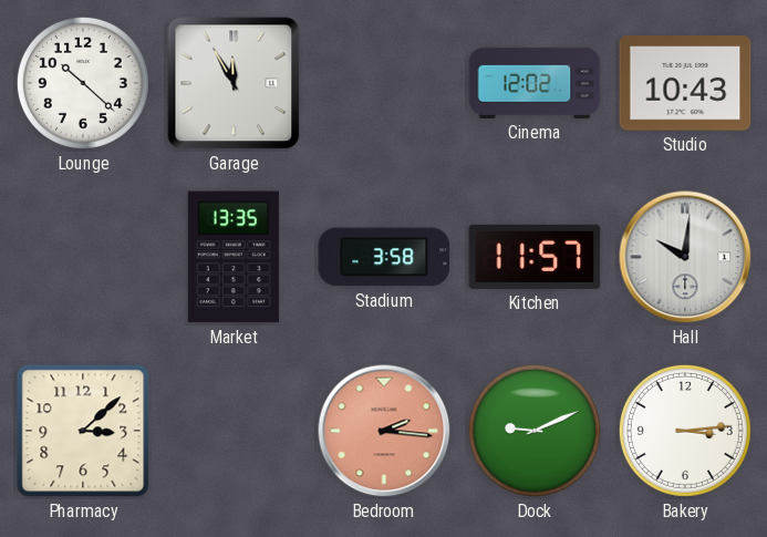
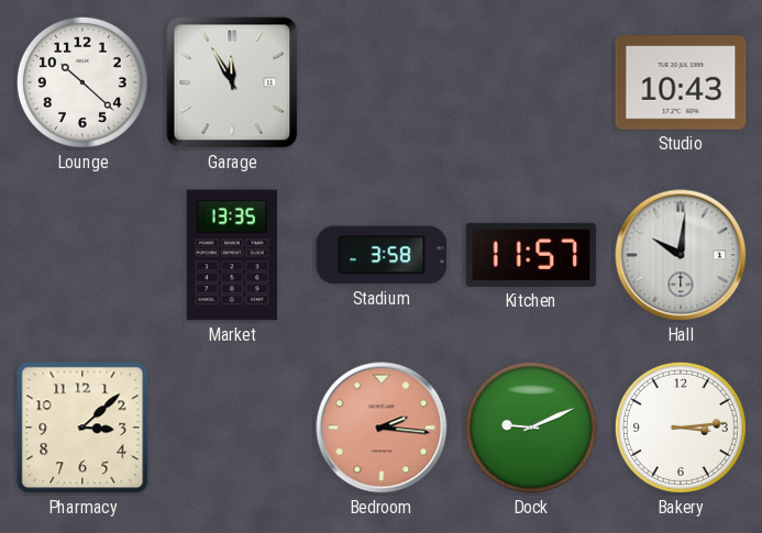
Cinema: 12:02 -> none (535, 83)
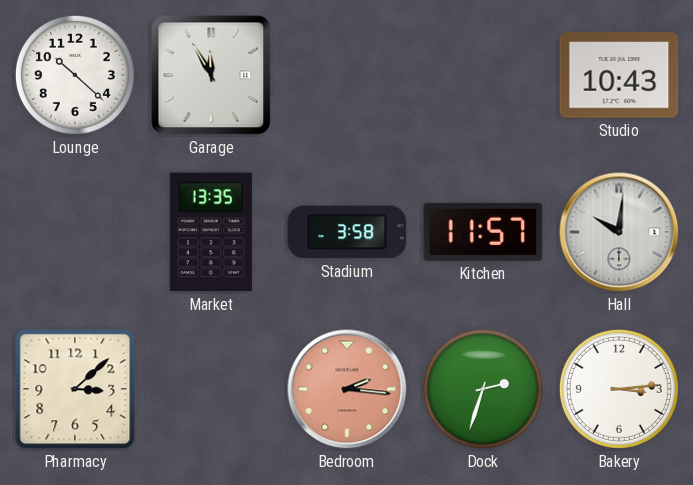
Dock: 9:11 -> 2:33 (483, 389)
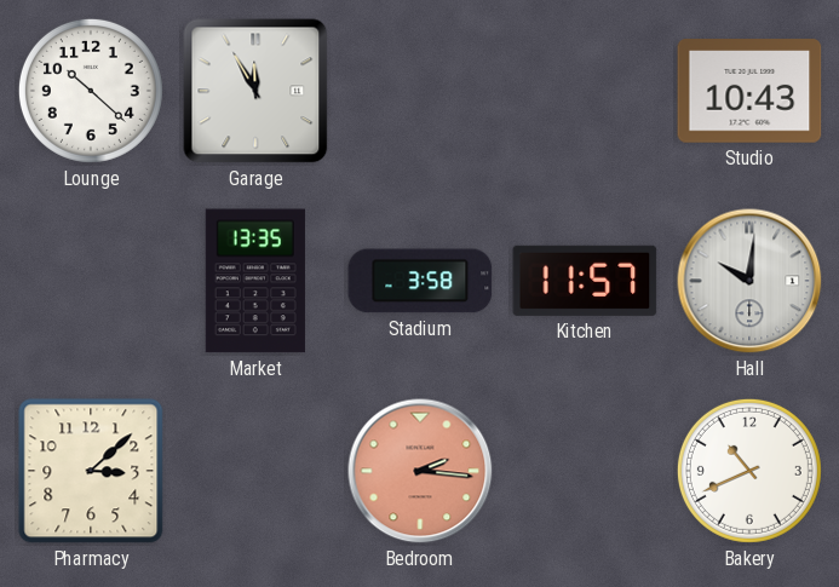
Dock: 2:33 -> none (483, 389)
Bakery: 3:14 -> 10:41 (749, 471)
